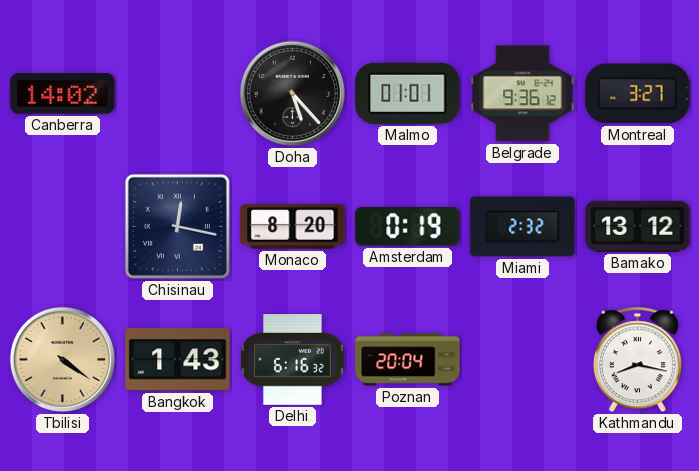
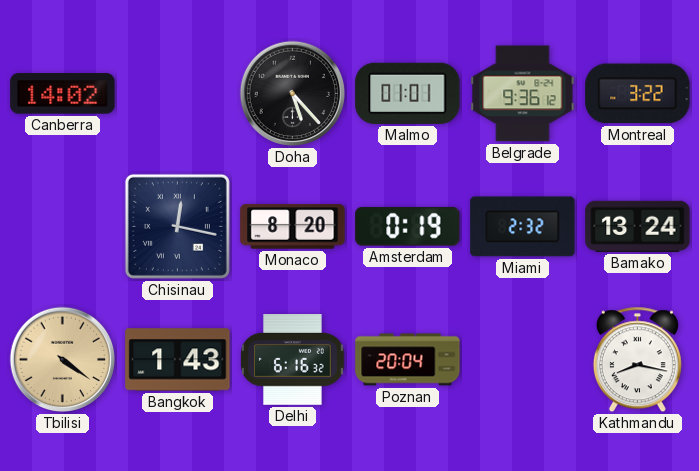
Montreal: 3:27 -> 3:22 (638, 94)
Bamako: 13:12 -> 13:24 (638, 226)
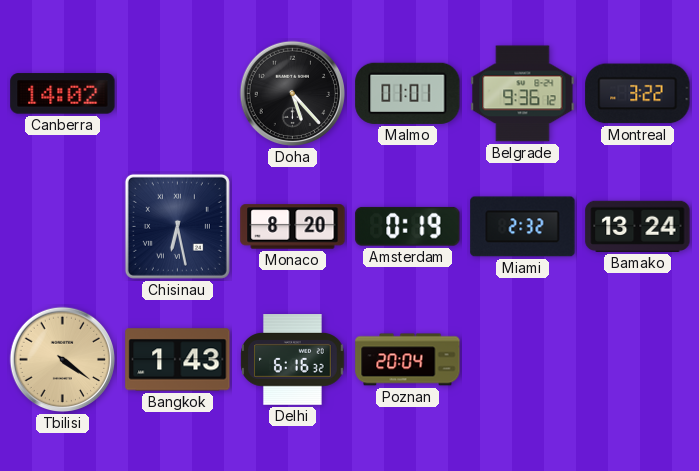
Chisinau: 12:17 -> 6:28 (177, 226)
Kathmandu: 8:17 -> none (637, 360)
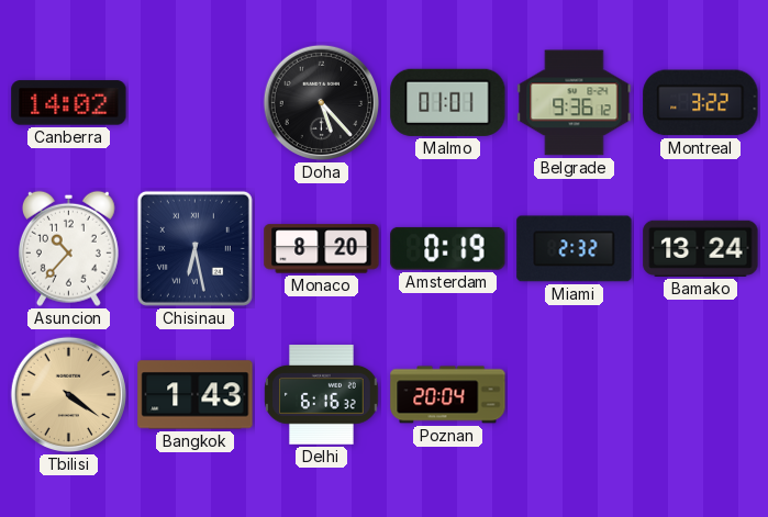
Asuncion: none -> 10:37 (68, 248)
